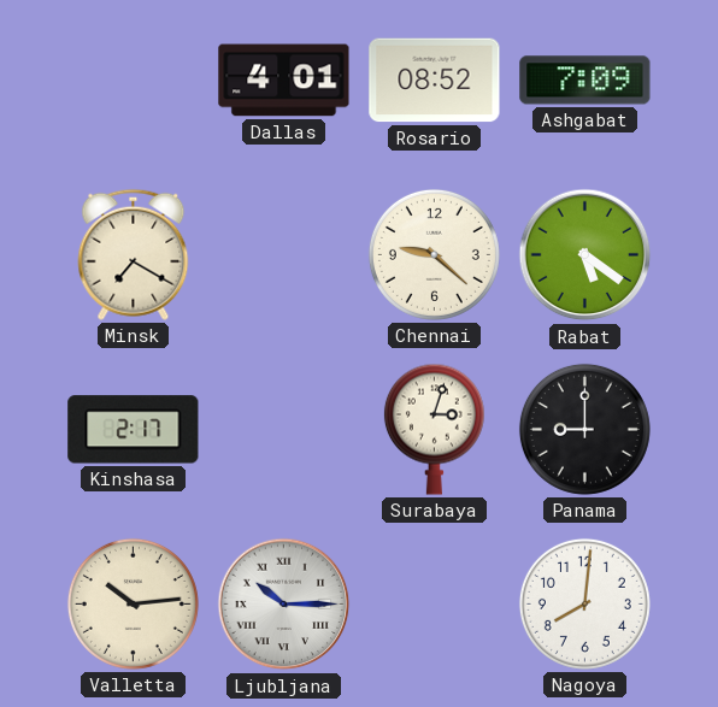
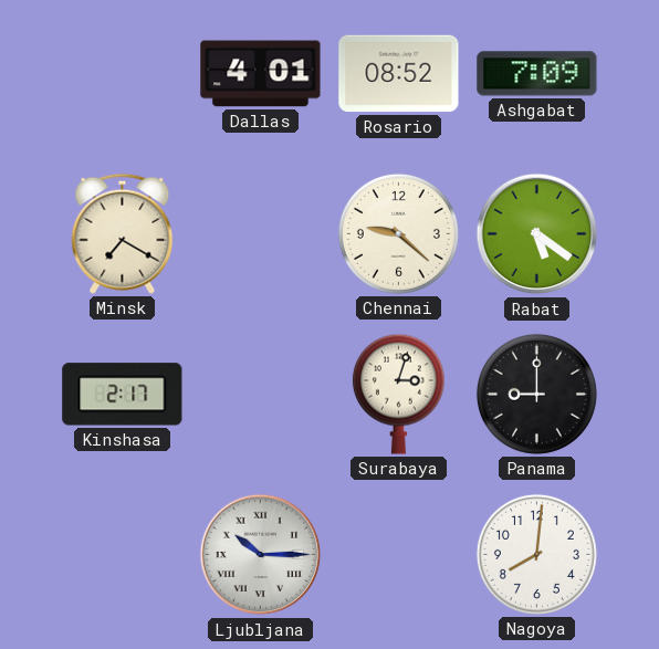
Valletta: 10:14 -> none (133, 603)
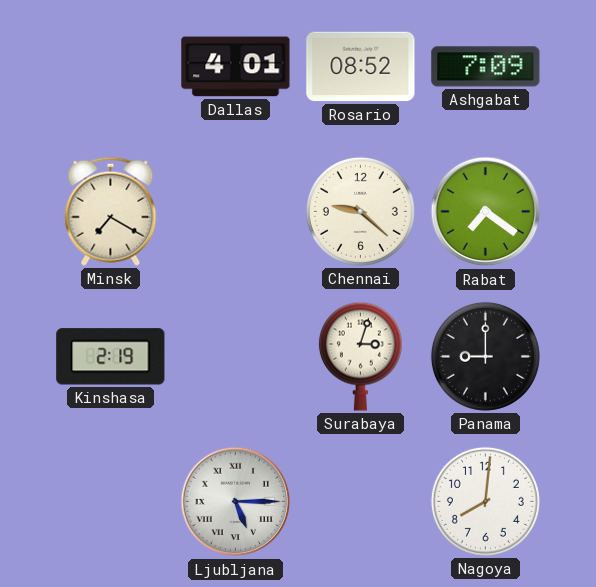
Rabat: 5:21 -> 7:21 (486, 212)
Kinshasa: 2:17 -> 2:19 (111, 357)
Ljubljana: 10:15 -> 5:15 (236, 502)
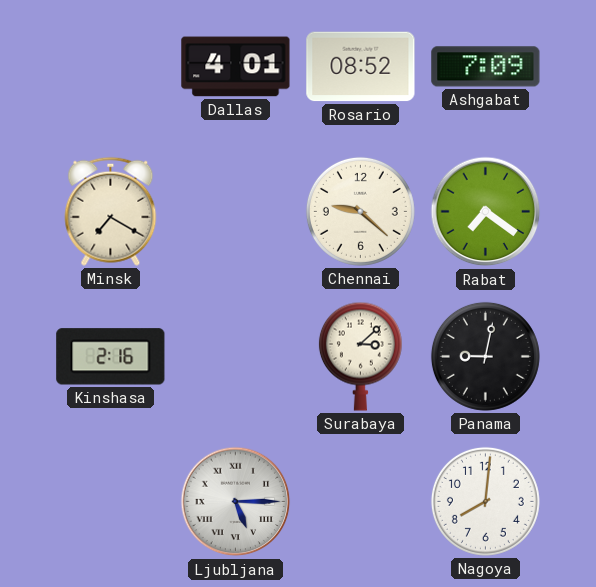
Kinshasa: 2:19 -> 2:16 (111, 357)
Surabaya: 3:03 -> 3:08 (360, 356)
Panama: 9:00 -> 9:02 (485, 356)
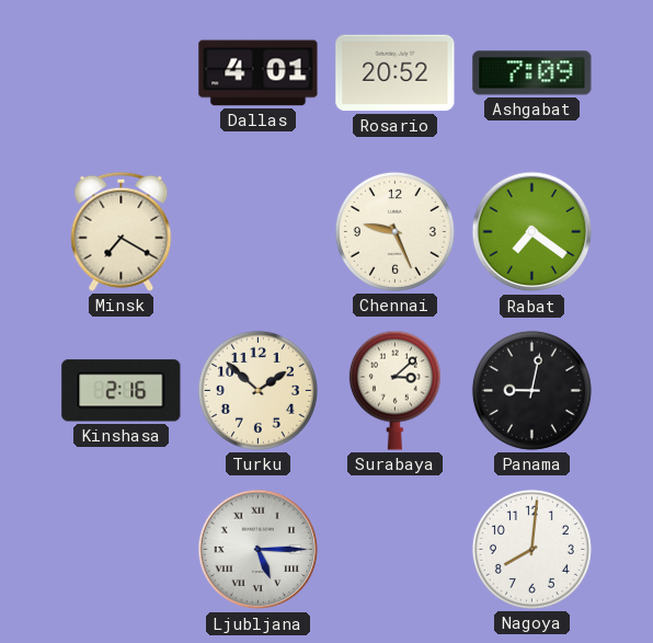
Rosario: 08:52 -> 20:52 (396, 73)
Chennai: 9:22 -> 9:26 (394, 231)
Turku: none -> 1:52 (257, 390)
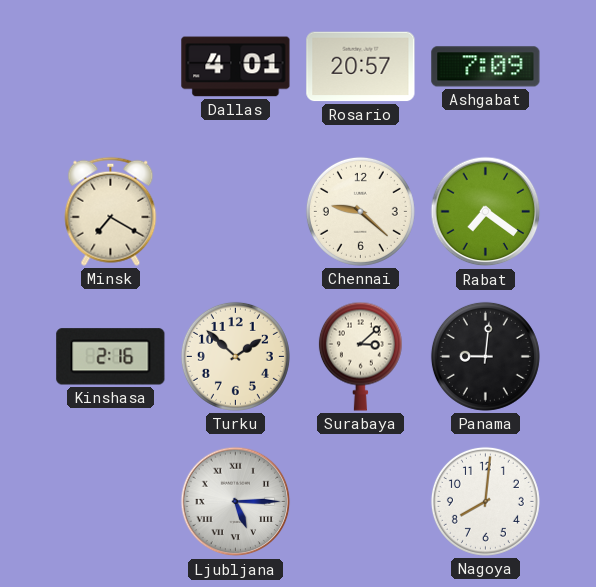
Rosario: 20:52 -> 20:57 (361, 67)
Chennai: 9:26 -> 9:22 (360, 211)
Panama: 9:02 -> 9:01 (485, 356)
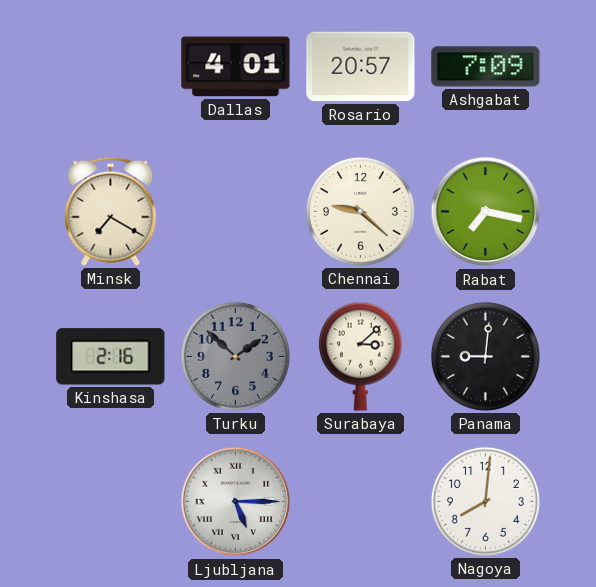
Rabat: 7:21 -> 7:17 (486, 212)
Turku dial: cream -> grey (235, 356)
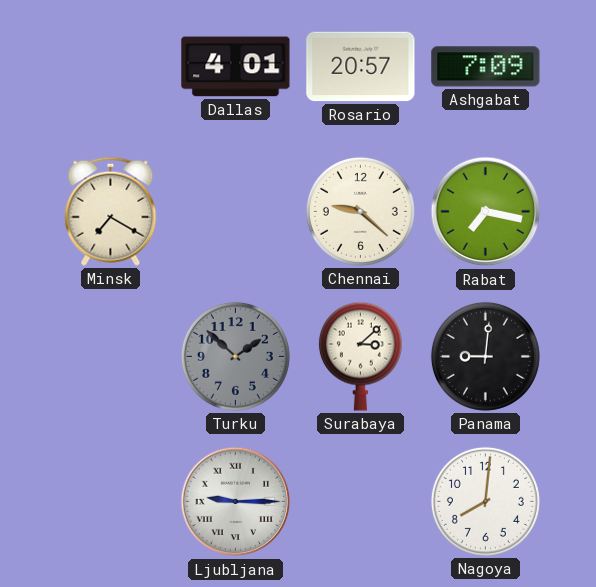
Kinshasa: 2:16 -> none (111, 357)
Ljubljana: 5:15 -> 9:15 (236, 502)
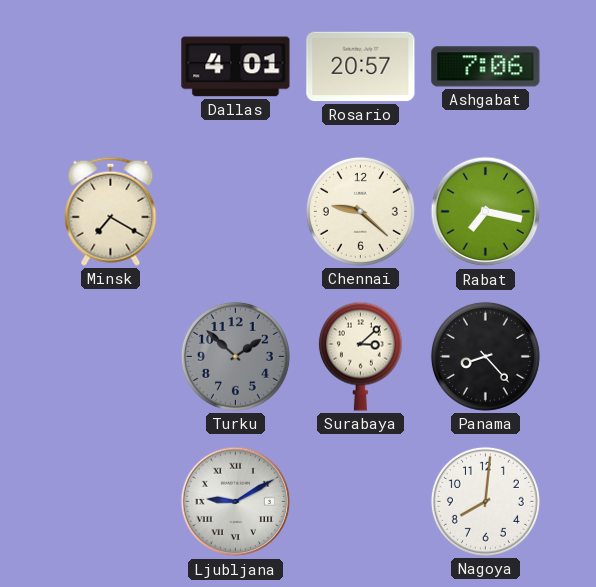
Ashgabat: 7:09 -> 7:06 (486, 67)
Panama: 9:01 -> 8:23 (485, 356)
Ljubljana: 9:15 -> 9:10 (236, 502)
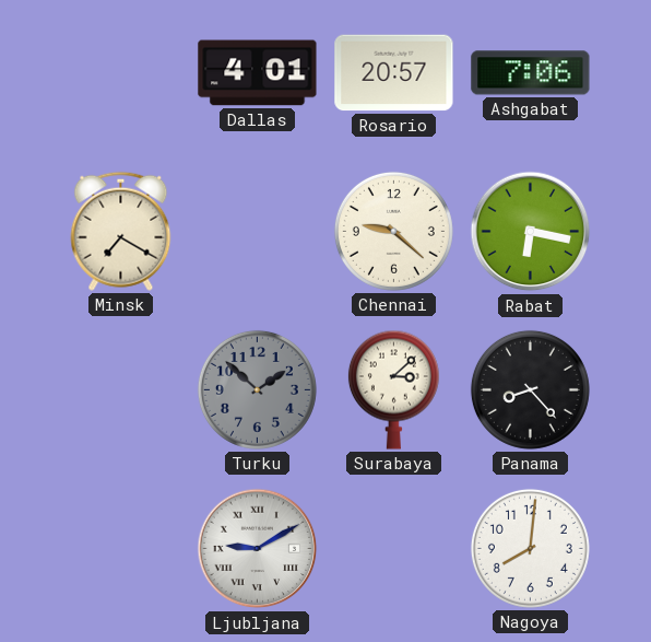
Rabat: 7:17 -> 6:17 (531, 232)
